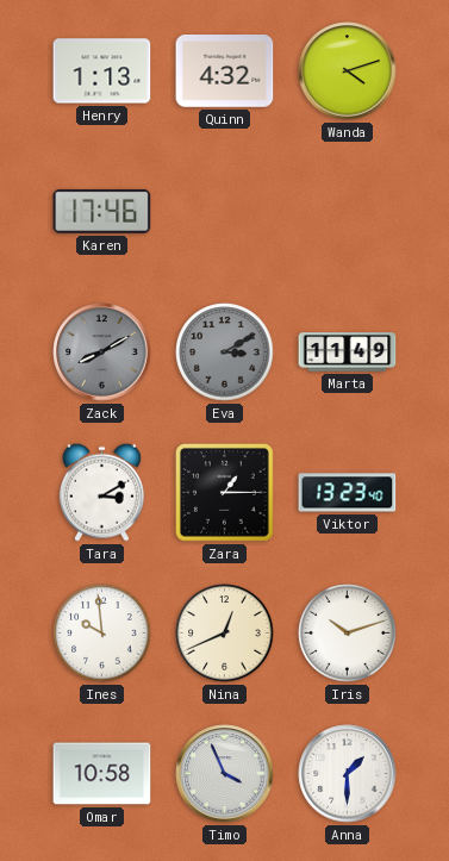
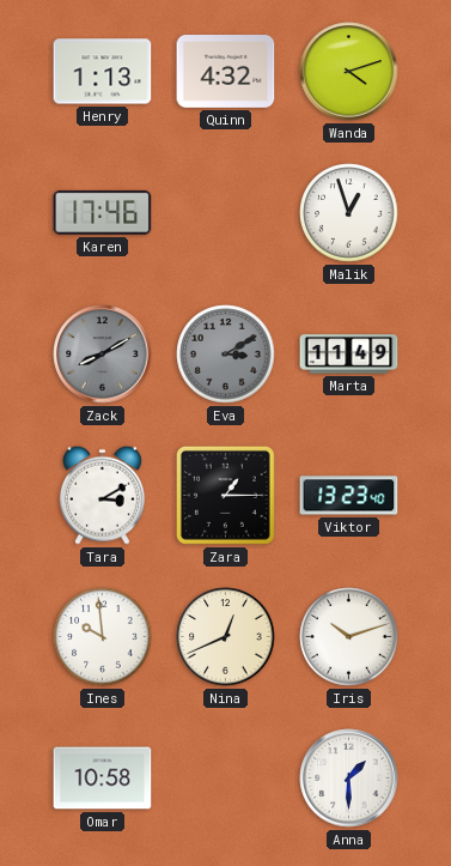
Malik: none -> 12:57 (349, 213)
Timo: 3:56 -> none (225, 774)
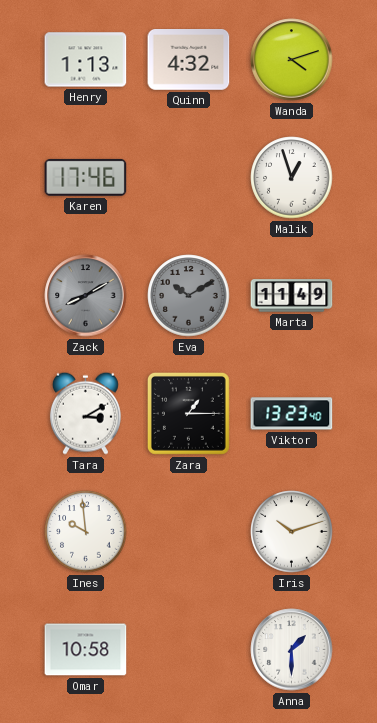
Eva: 3:10 -> 10:10 (189, 296)
Nina: 12:41 -> none (226, 637)
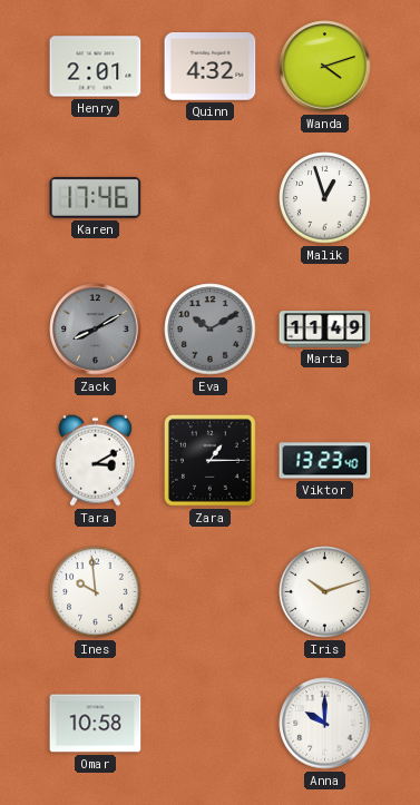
Henry: 1:13 -> 2:01 (96, 67)
Anna: 1:30 -> 10:00 (325, 724)
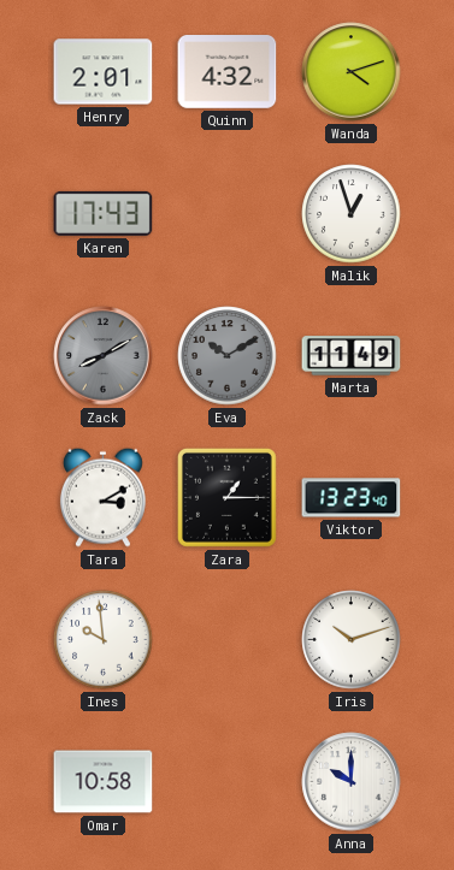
Karen: 17:46 -> 17:43 (104, 213)
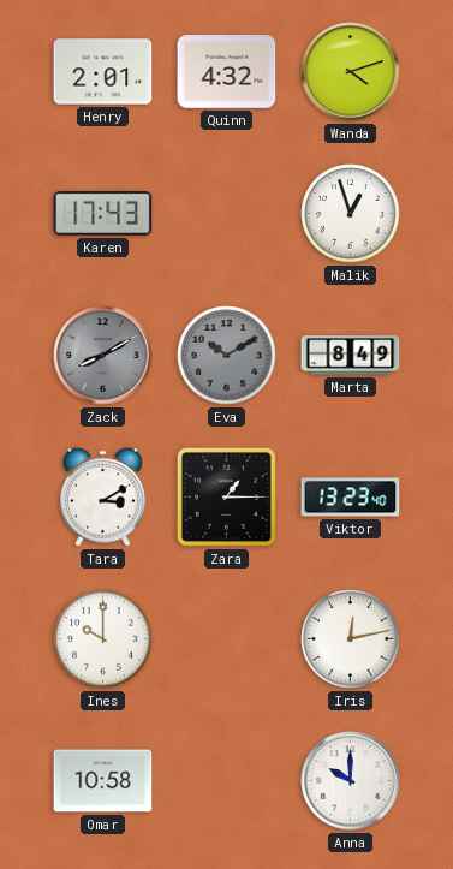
Marta: 11:49 -> 8:49 (351, 356)
Ines: 9:59 -> 10:00 (103, 639)
Iris: 10:12 -> 12:13 (351, 639)
